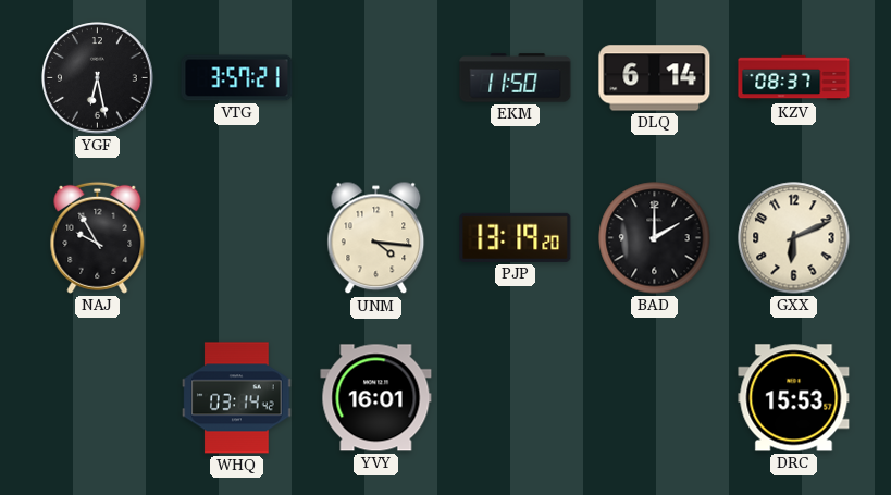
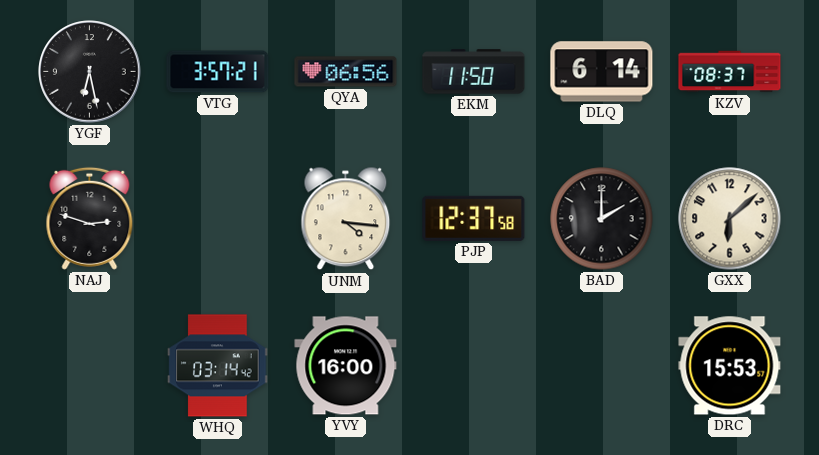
QYA: none -> 06:56 (346, 72)
NAJ: 9:55 -> 2:48 (90, 218)
PJP: 13:19 -> 12:37 (474, 218)
GXX: 6:11 -> 6:08 (730, 219)
YVY: 16:01 -> 16:00 (346, 366)
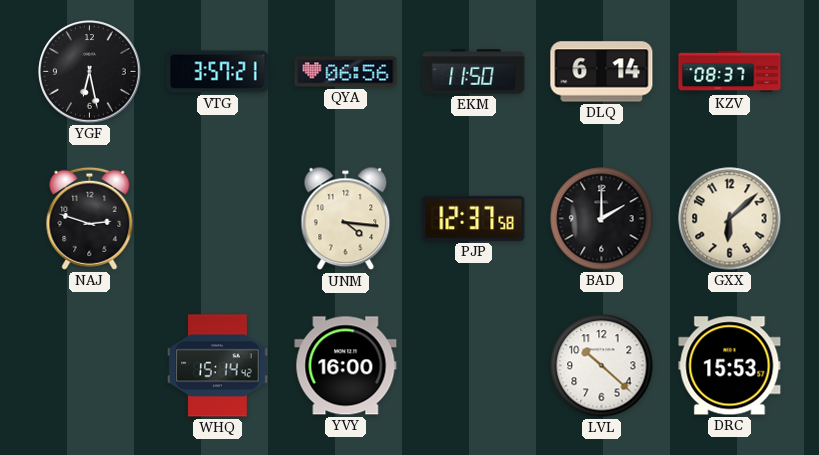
WHQ: 03:14 -> 15:14 (218, 366)
LVL: none -> 10:22 (602, 366)
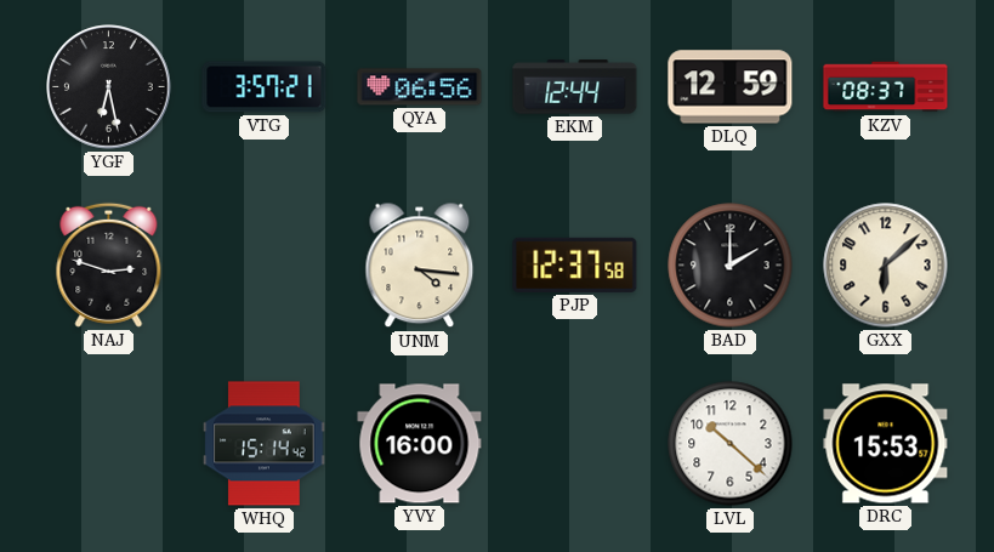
EKM: 11:50 -> 12:44 (575, 87)
DLQ: 6:14 -> 12:59 (731, 87)
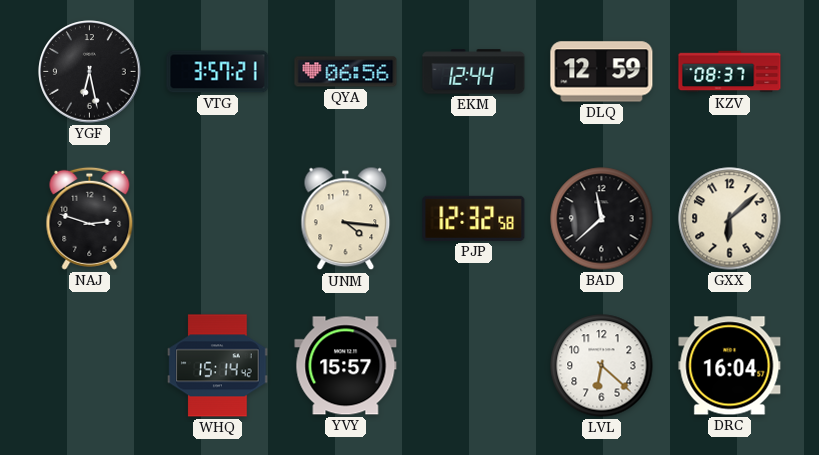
PJP: 12:37 -> 12:32 (474, 218)
BAD: 2:00 -> 11:38 (602, 219)
YVY: 16:00 -> 15:57 (346, 366)
LVL: 10:22 -> 6:22 (602, 366)
DRC: 15:53 -> 16:04 (730, 366)
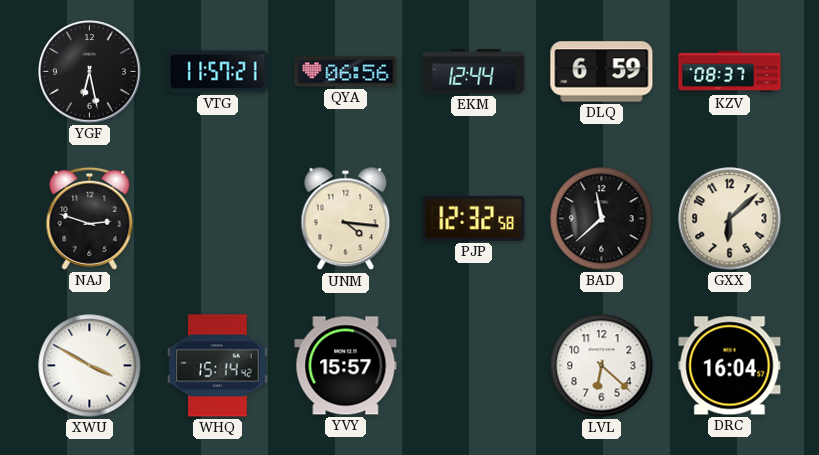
VTG: 3:57 -> 11:57 (218, 72)
DLQ: 12:59 -> 6:59 (602, 72)
XWU: none -> 3:50 (90, 366)
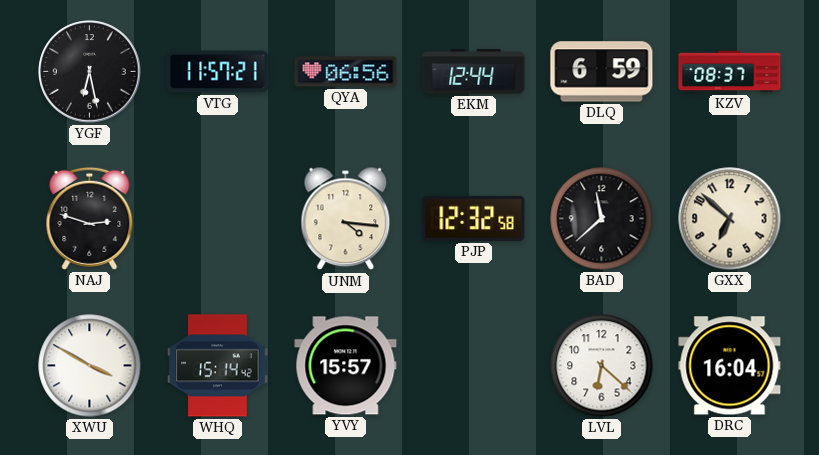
GXX: 6:08 -> 6:52 (730, 219)
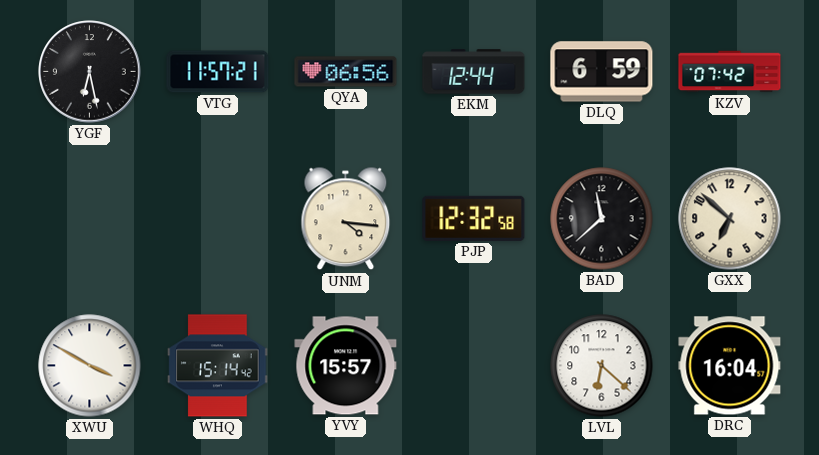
KZV: 08:37 -> 07:42 (730, 72)
NAJ: 2:48 -> none (90, 218)
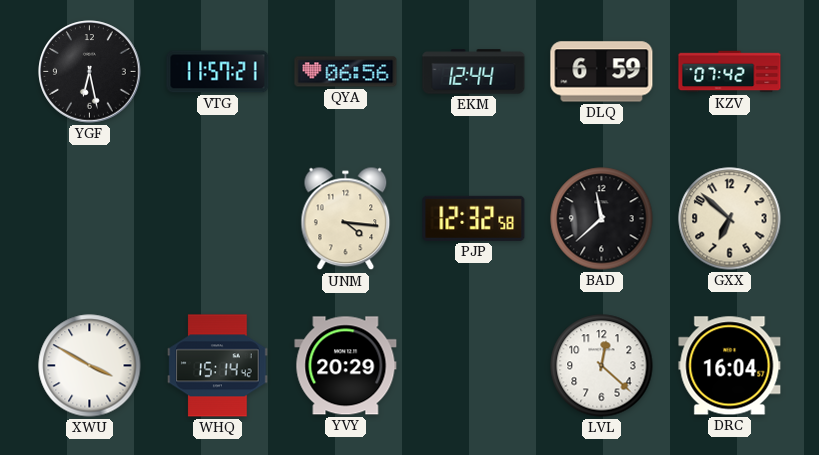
YVY: 15:57 -> 20:29 (346, 366)
LVL: 6:22 -> 12:22 (602, 366)
